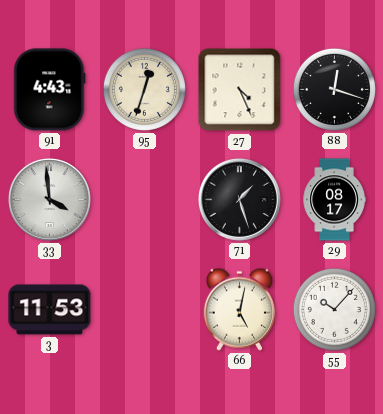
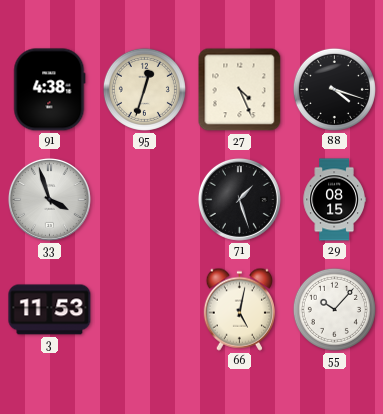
91: 4:43 -> 4:38 (50, 90)
88: 12:18 -> 4:18 (334, 89)
33: 3:59 -> 3:57 (49, 199)
29: 08:17 -> 08:15 (334, 200)
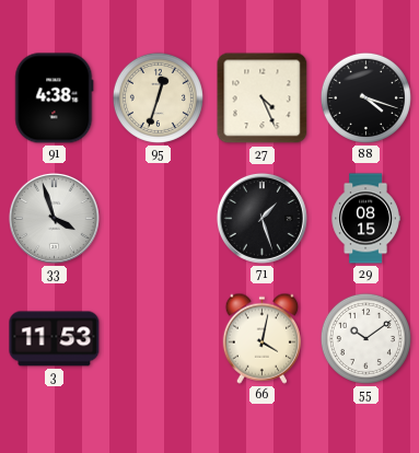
66: 5:02 -> 4:02 (261, 338)
55: 10:07 -> 10:09 (365, 338)
